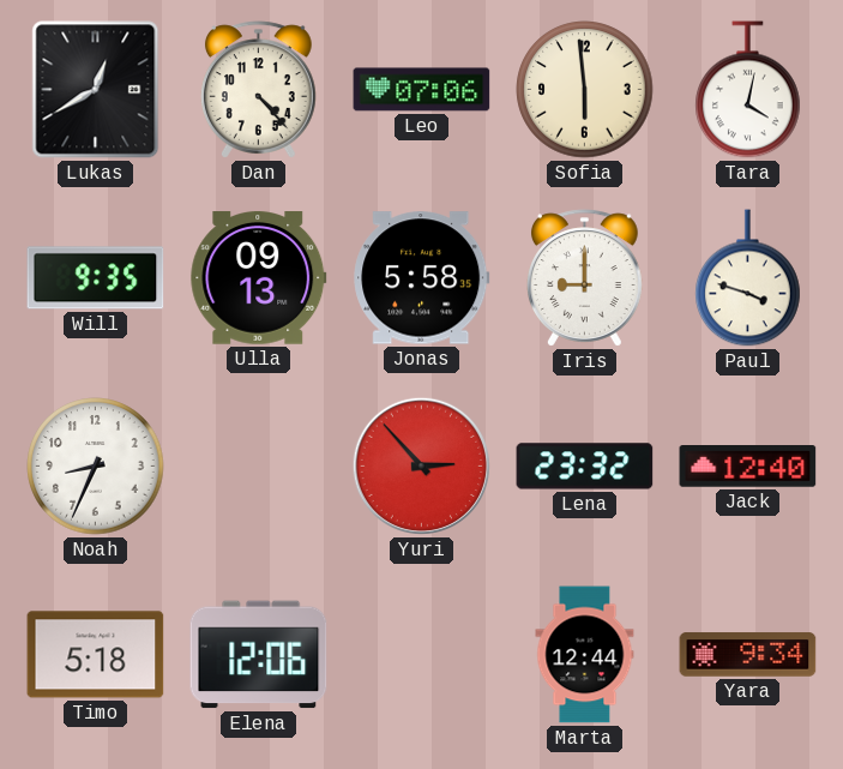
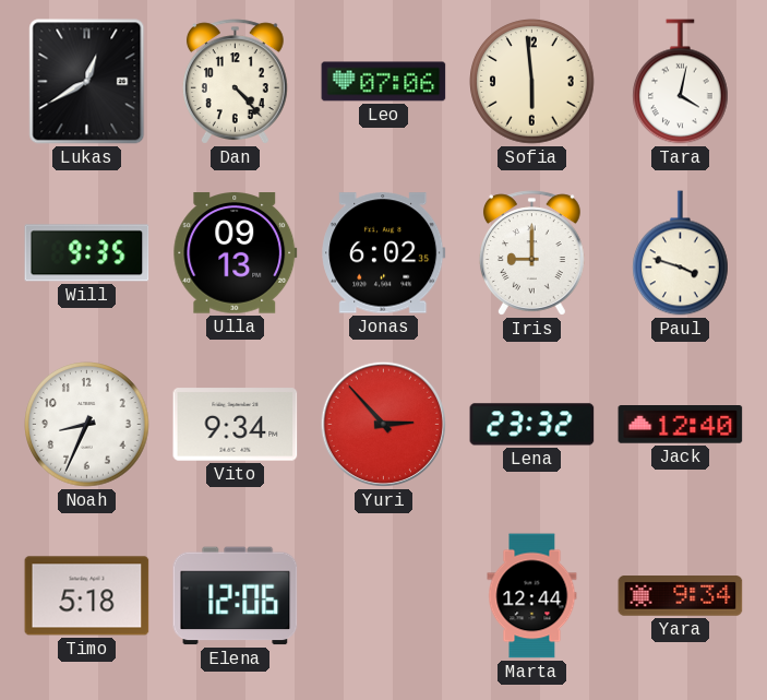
Jonas: 5:58 -> 6:02 (384, 253)
Vito: none -> 9:34 (236, 425)
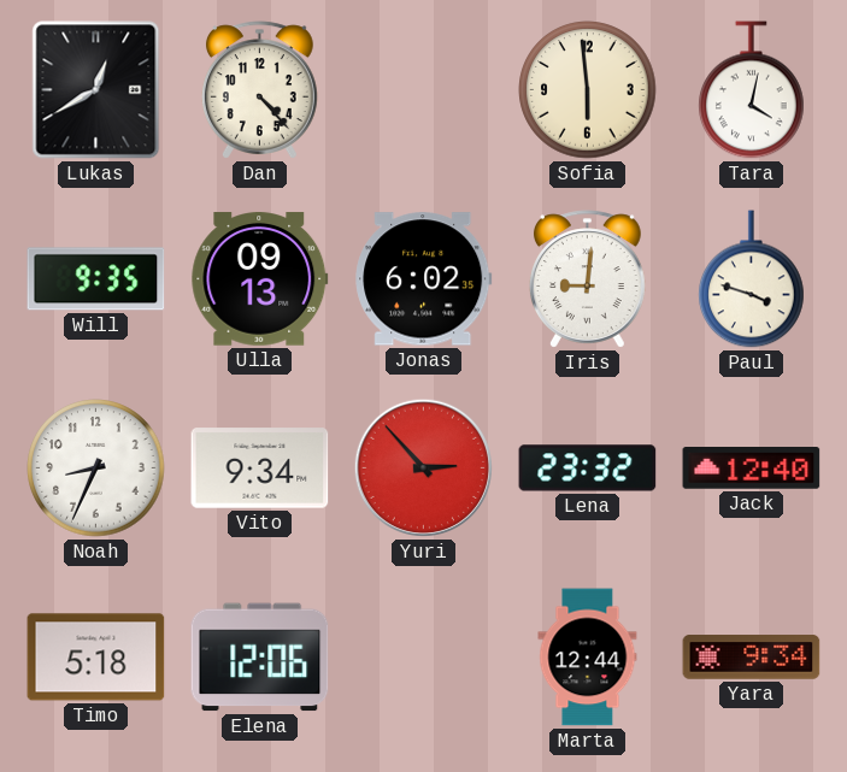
Leo: 07:06 -> none (384, 82)
Iris: 9:00 -> 9:01 (587, 279)
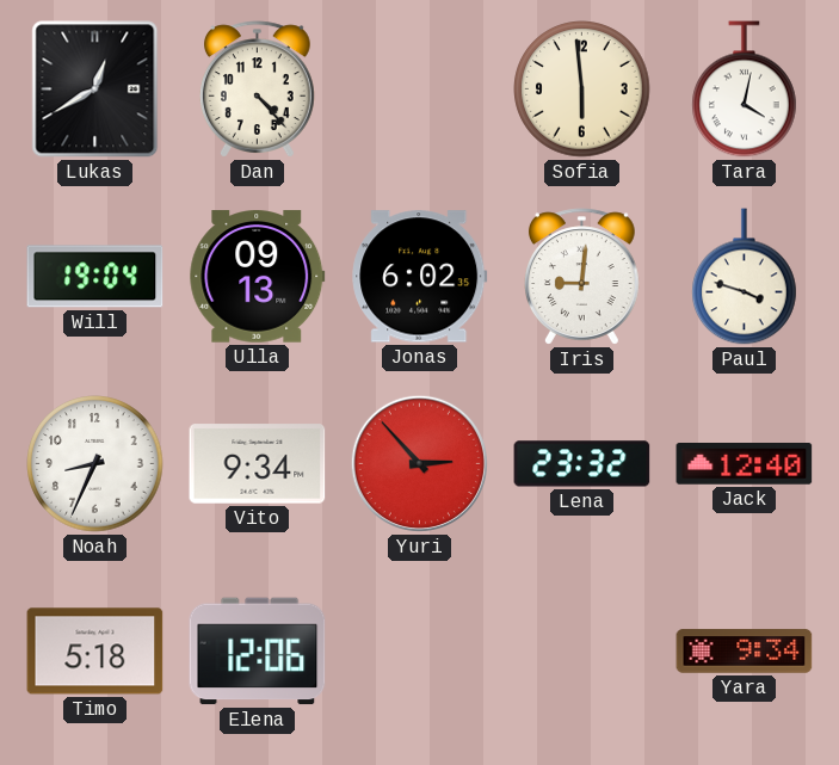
Will: 9:35 -> 19:04 (95, 277)
Marta: 12:44 -> none (588, 658)
